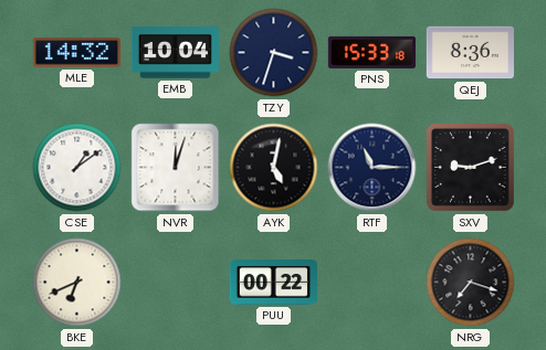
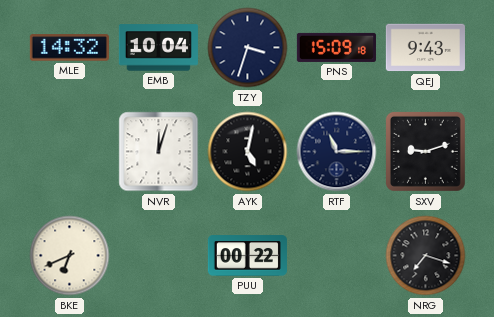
PNS: 15:33 -> 15:09 (336, 47)
QEJ: 8:36 -> 9:43 (425, 48)
CSE: 1:09 -> none (77, 168)
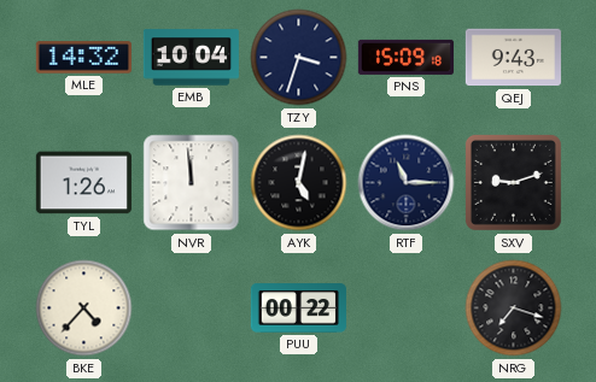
TYL: none -> 1:26 (83, 183)
NVR: 12:03 -> 11:59 (192, 183)
BKE: 6:41 -> 4:37 (84, 308)
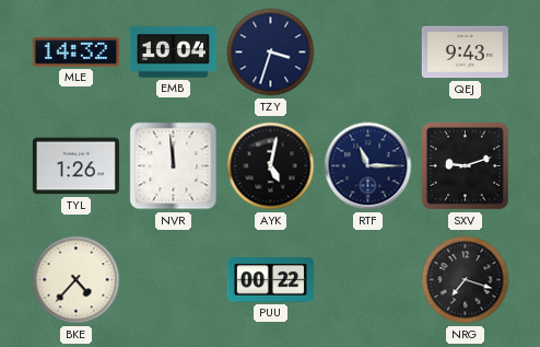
PNS: 15:09 -> none (405, 57)
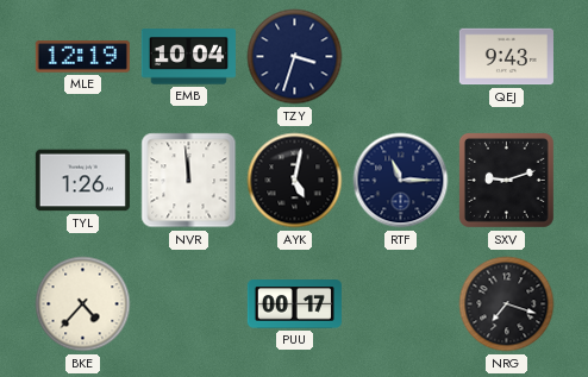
MLE: 14:32 -> 12:19 (82, 57)
PUU: 00:22 -> 00:17 (294, 304)
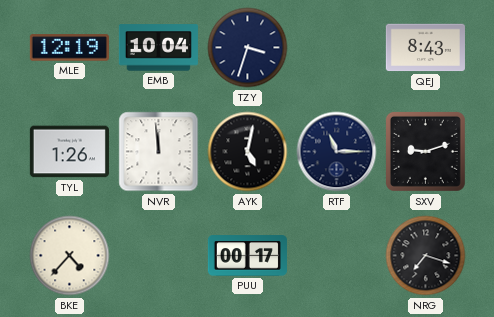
QEJ: 9:43 -> 8:43 (425, 48)
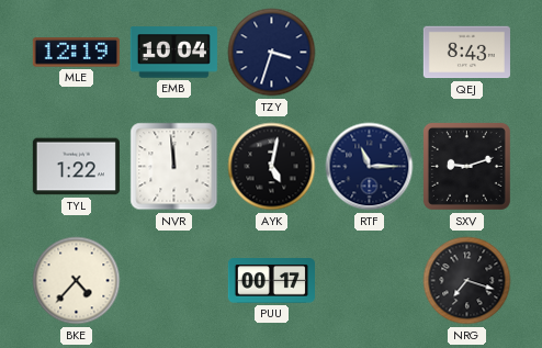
TYL: 1:26 -> 1:22 (76, 167)
